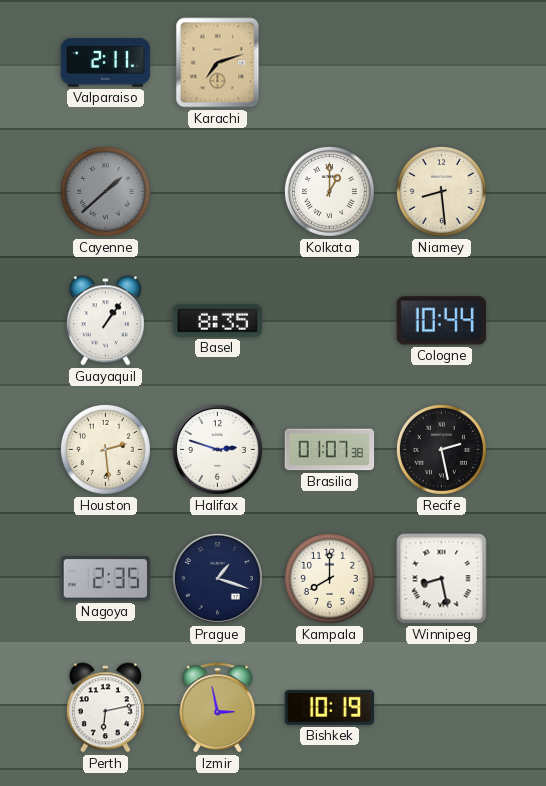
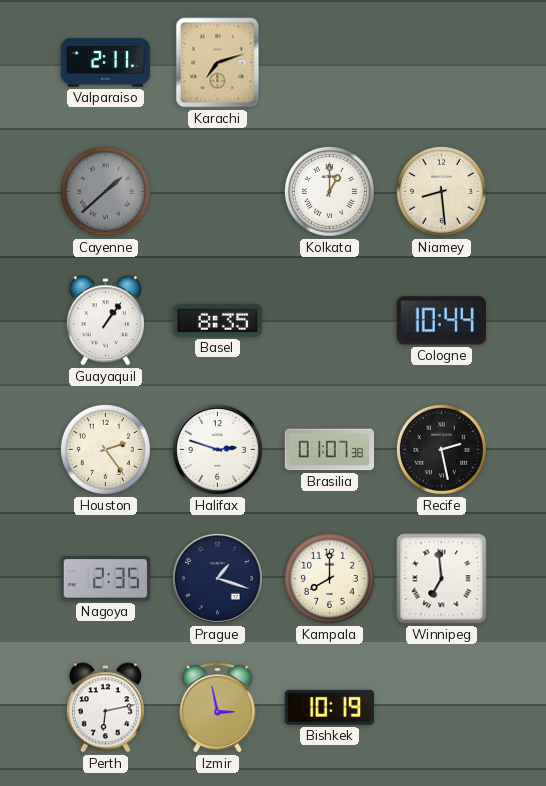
Houston: 2:29 -> 2:24 (105, 449)
Winnipeg: 8:28 -> 6:59 (442, 579)
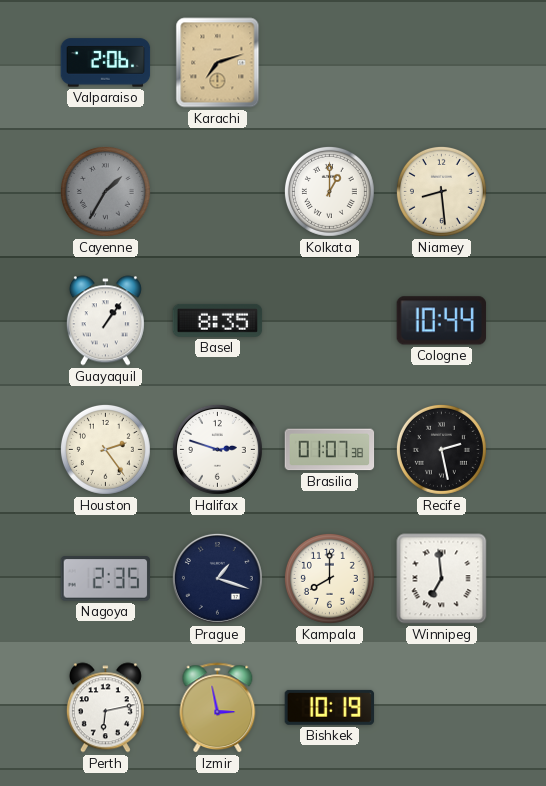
Valparaiso: 2:11 -> 2:06 (106, 63)
Cayenne: 1:38 -> 1:35 (105, 191)
